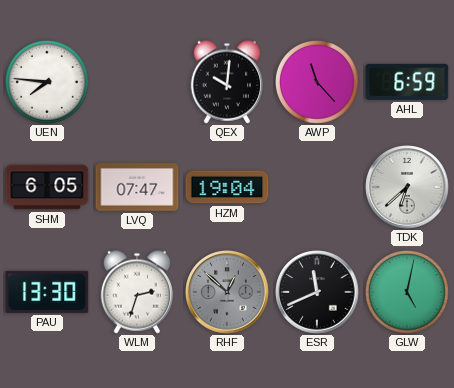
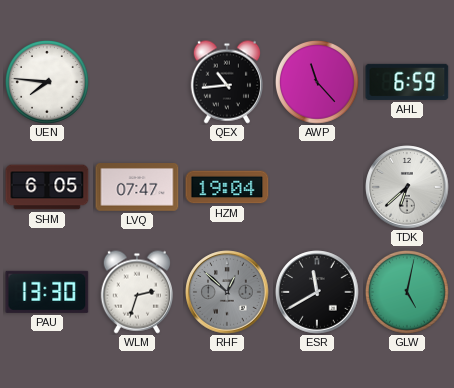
QEX: 10:01 -> 10:44 (226, 82)
ESR: 11:41 -> 11:40 (317, 292)
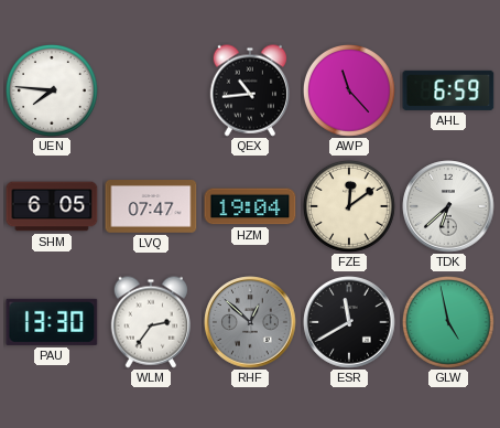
FZE: none -> 12:09 (350, 207)
WLM: 2:33 -> 2:36 (150, 322)
GLW: 5:02 -> 4:58 (449, 323)
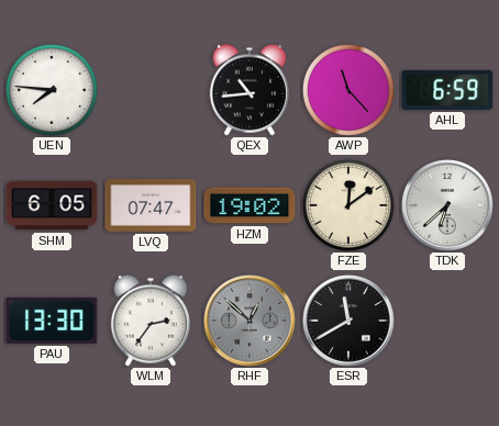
HZM: 19:04 -> 19:02 (249, 205)
GLW: 4:58 -> none (449, 323)
